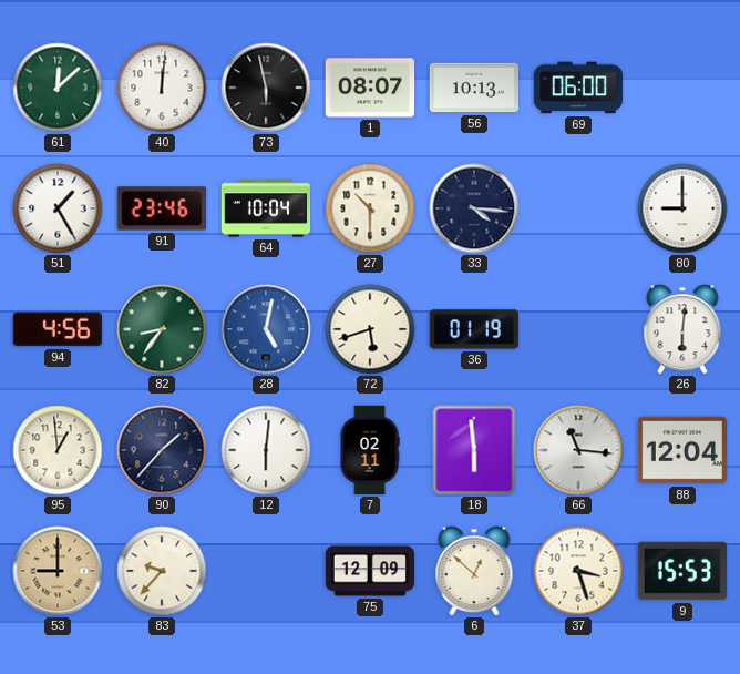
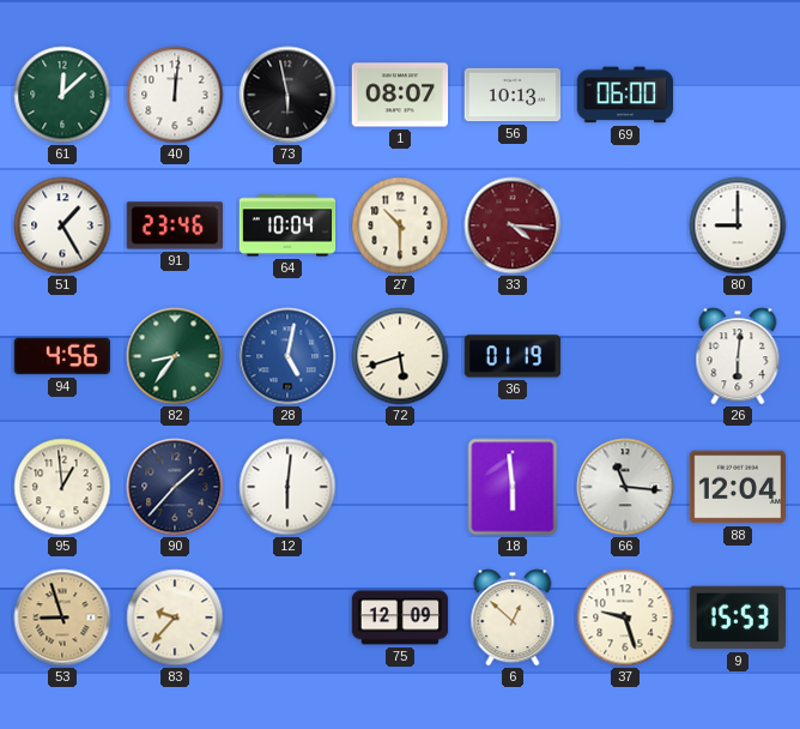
33 dial: navy -> burgundy (513, 225)
7: 02:11 -> none (370, 450)
53: 9:00 -> 8:57 (62, 617)
37: 3:27 -> 9:27 (625, 617)
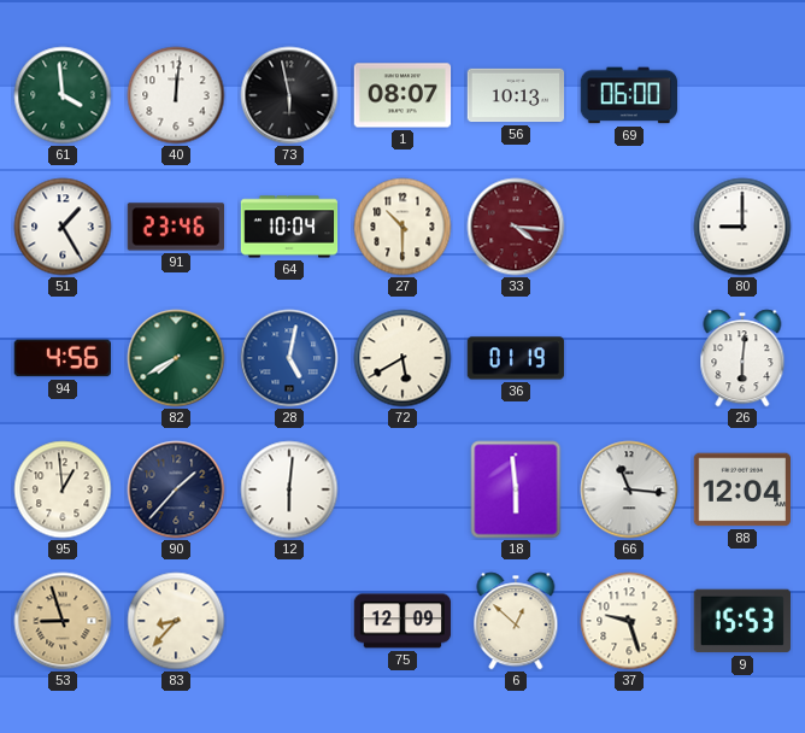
61: 12:08 -> 3:59 (63, 95)
82: 8:36 -> 7:40 (176, 358)
72: 5:42 -> 5:40 (402, 358)
83: 9:37 -> 8:37 (176, 621)
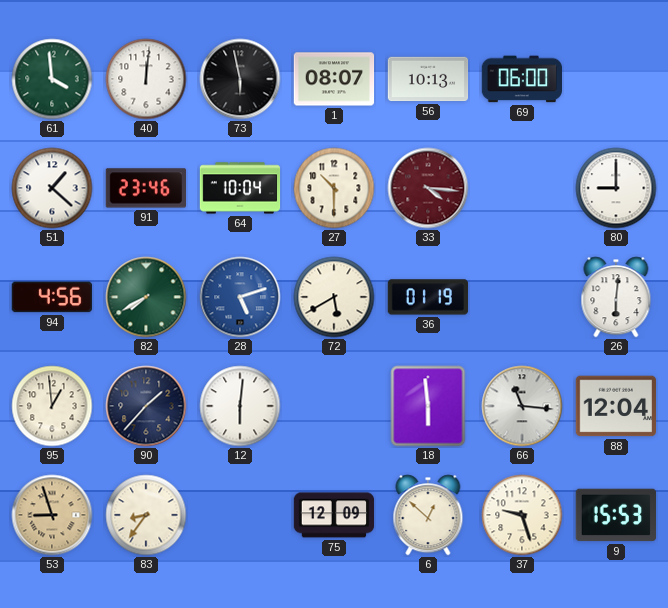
51: 1:25 -> 1:22 (52, 188)
28: 5:02 -> 5:12 (240, 297)
83: 8:37 -> 8:36 (146, 515)
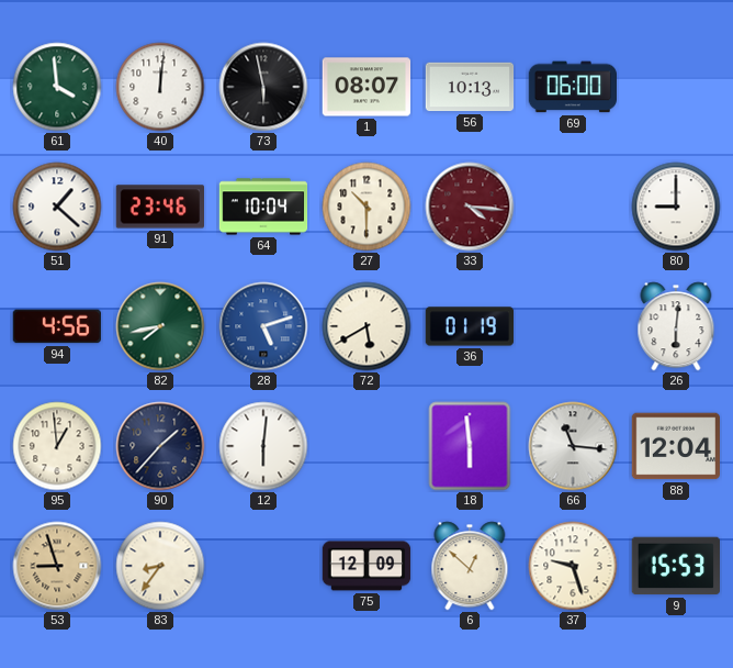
82: 7:40 -> 7:43 (160, 326)
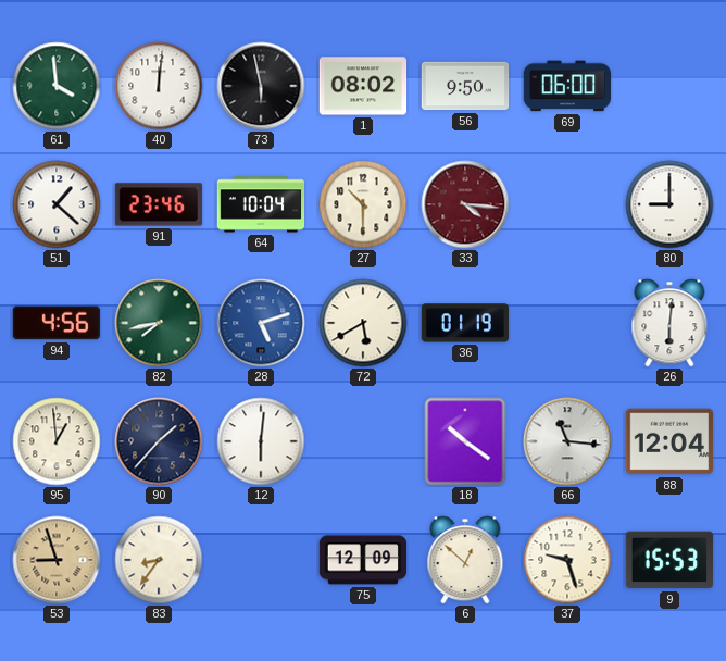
1: 08:07 -> 08:02 (363, 86)
56: 10:13 -> 9:50 (465, 86)
18: 5:59 -> 10:21 (465, 441)
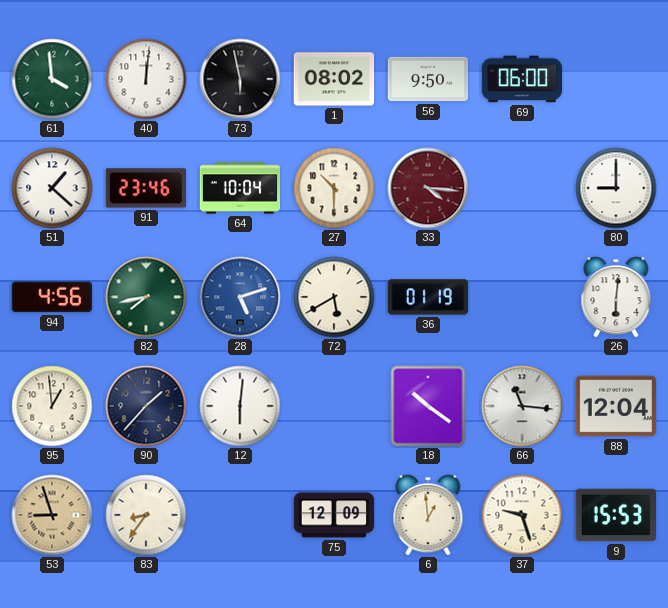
6: 12:52 -> 12:59 (428, 515)
